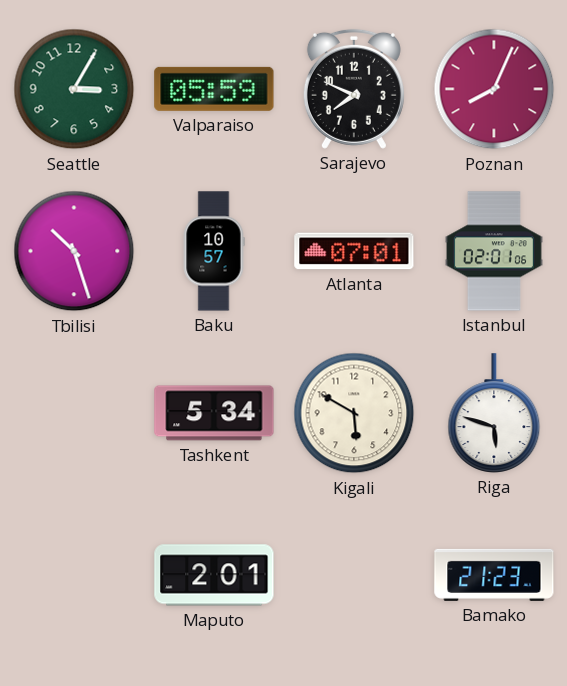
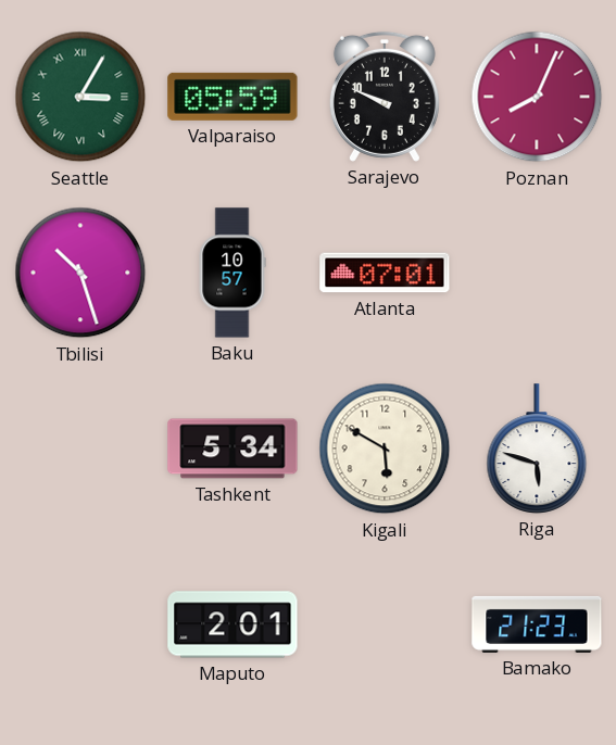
Seattle numerals: Arabic -> Roman (80, 97)
Sarajevo: 7:49 -> 9:49 (385, 97)
Istanbul: 02:01 -> none (494, 251)
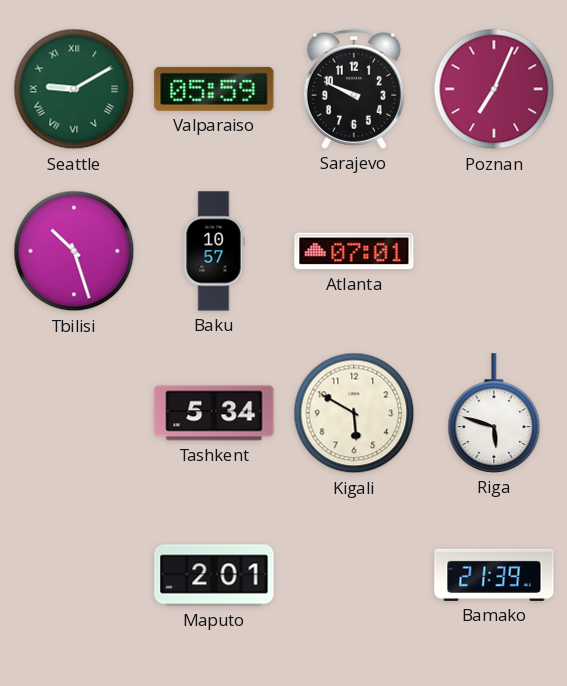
Seattle: 3:05 -> 9:10 (74, 89)
Poznan: 8:04 -> 7:04 (494, 89)
Bamako: 21:23 -> 21:39 (494, 575)
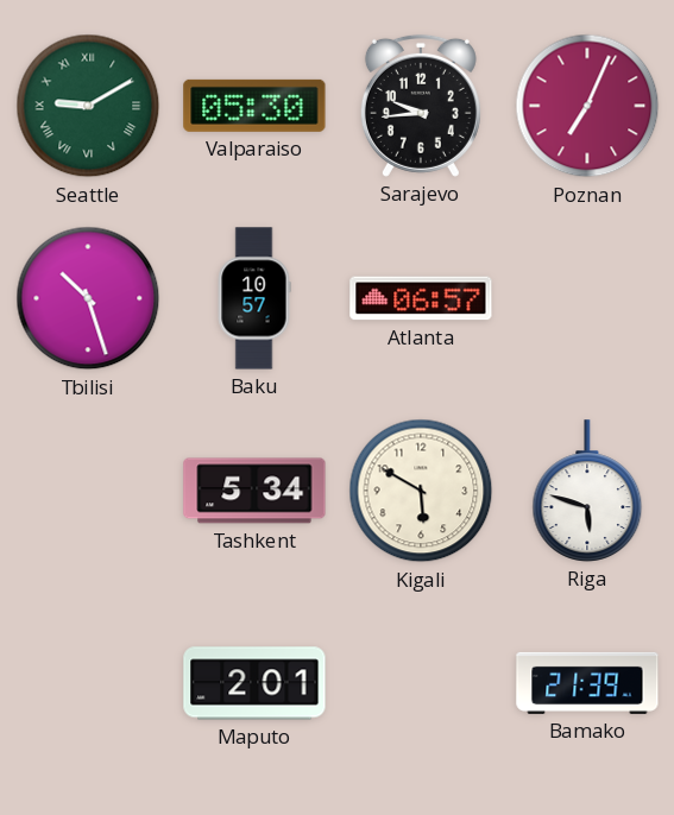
Valparaiso: 05:59 -> 05:30 (254, 106)
Sarajevo: 9:49 -> 9:44 (421, 106)
Atlanta: 07:01 -> 06:57 (421, 298)
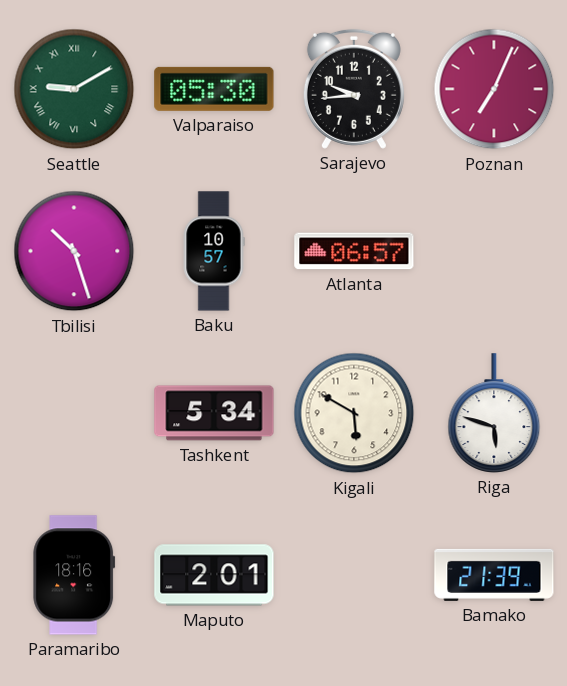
Paramaribo: none -> 18:16 (74, 575)
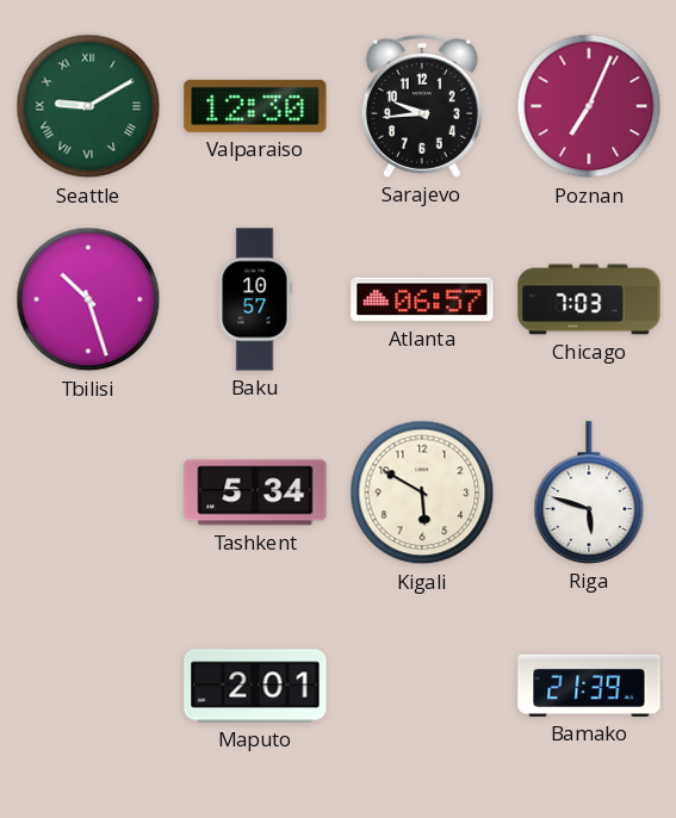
Valparaiso: 05:30 -> 12:30 (255, 106)
Chicago: none -> 7:03 (589, 299)
Paramaribo: 18:16 -> none (74, 575)
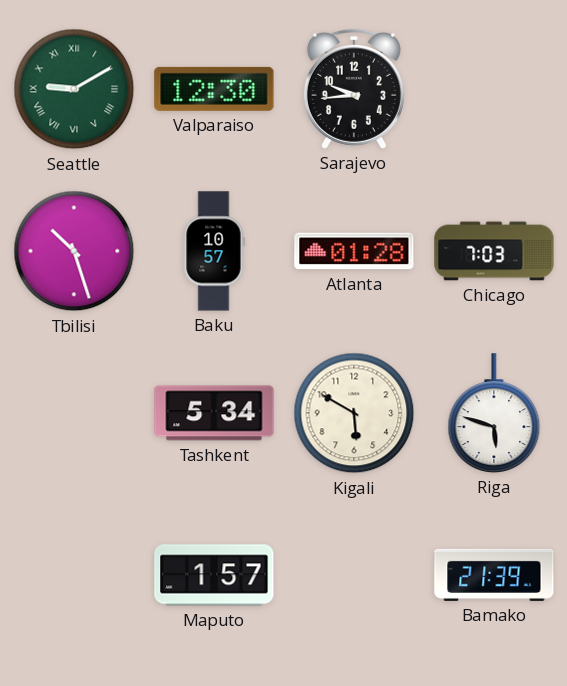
Poznan: 7:04 -> none (589, 106)
Atlanta: 06:57 -> 01:28 (354, 251)
Maputo: 2:01 -> 1:57 (214, 575)
